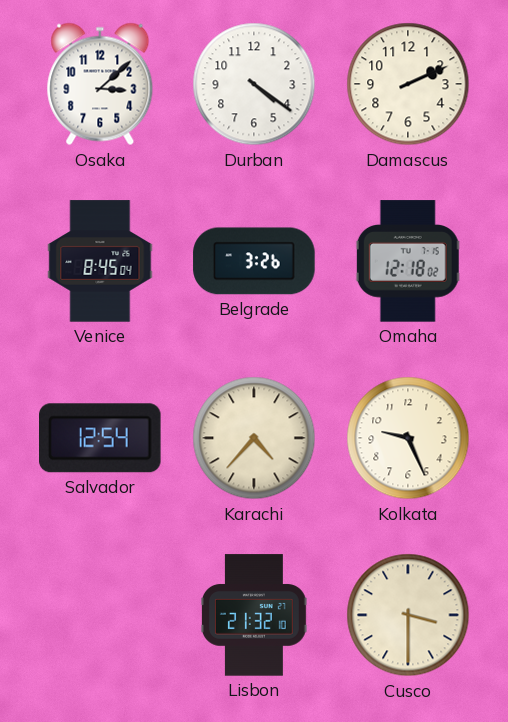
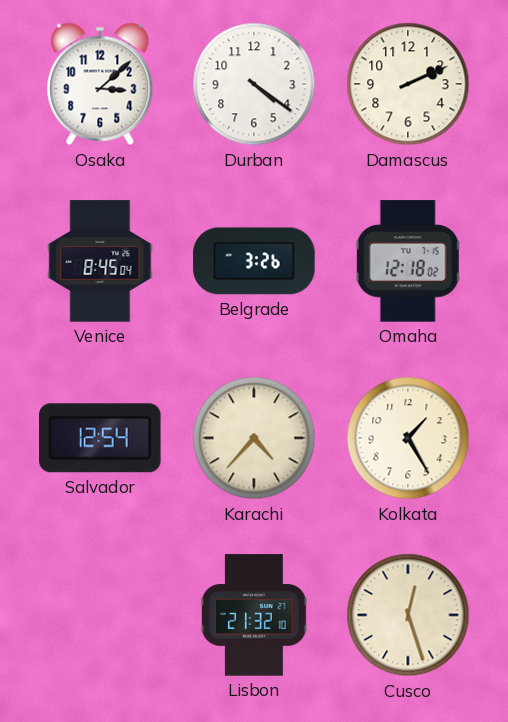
Kolkata: 9:26 -> 1:25 (408, 438)
Cusco: 3:30 -> 12:27 (408, 615)
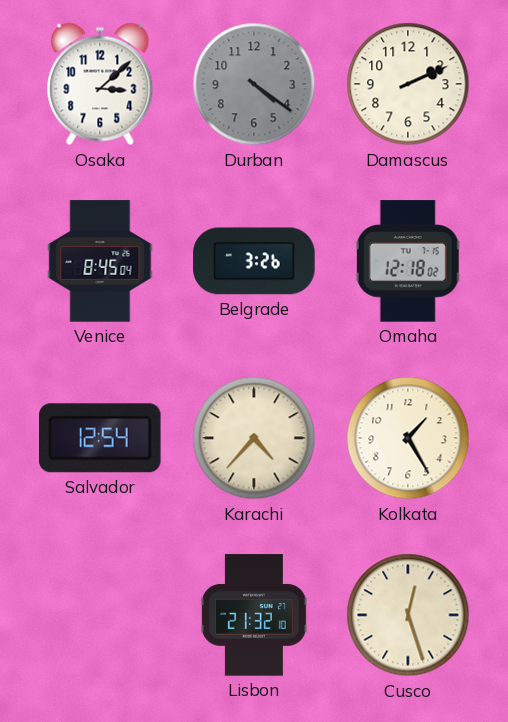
Durban dial: white -> grey (254, 84)
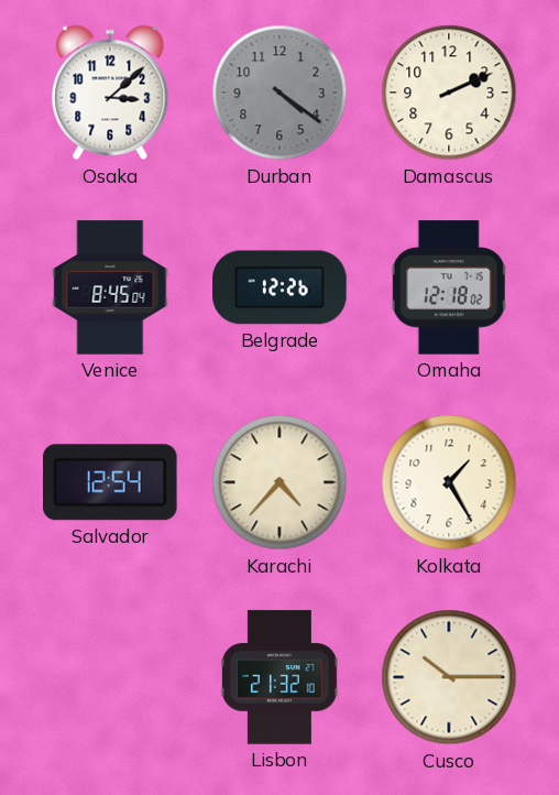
Belgrade: 3:26 -> 12:26 (279, 287)
Cusco: 12:27 -> 10:15 (449, 677)
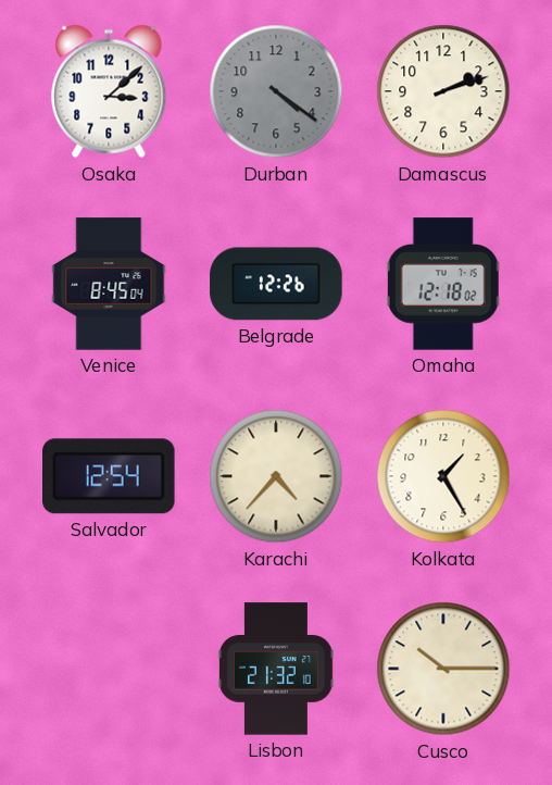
Damascus: 2:11 -> 2:12 (443, 91)
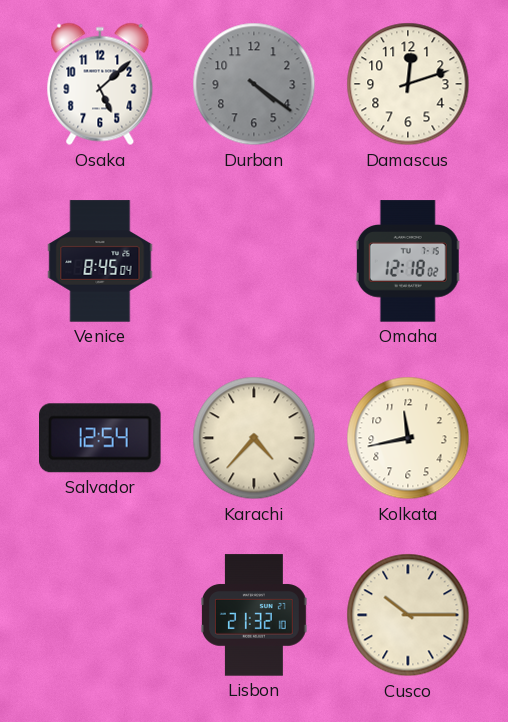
Osaka: 3:08 -> 5:08 (100, 84)
Damascus: 2:12 -> 12:12 (408, 84)
Belgrade: 12:26 -> none (276, 284)
Kolkata: 1:25 -> 11:43 (408, 438)
